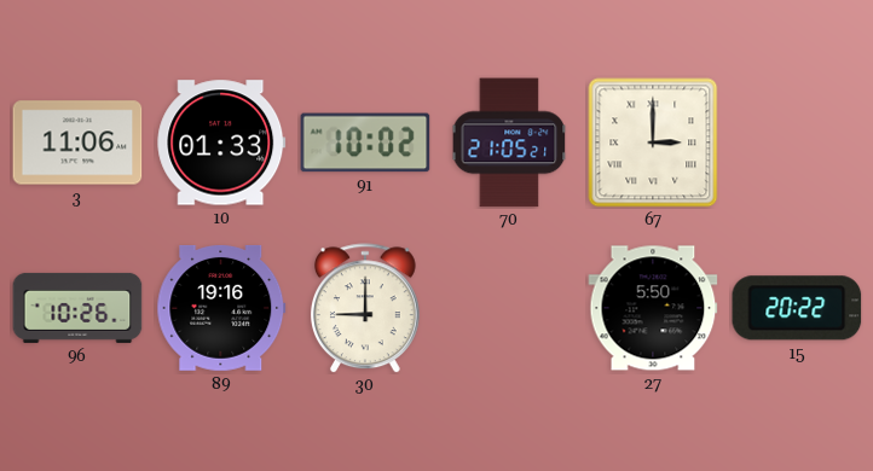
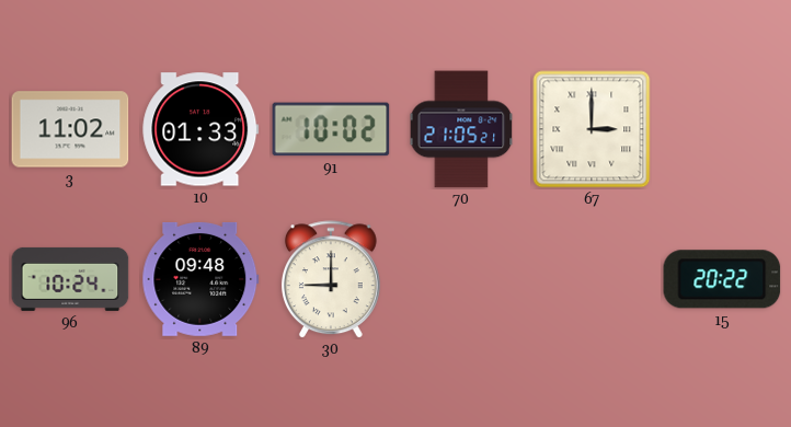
3: 11:06 -> 11:02 (70, 129)
96: 10:26 -> 10:24 (70, 279)
89: 19:16 -> 09:48 (200, 279)
27: 5:50 -> none (653, 308)
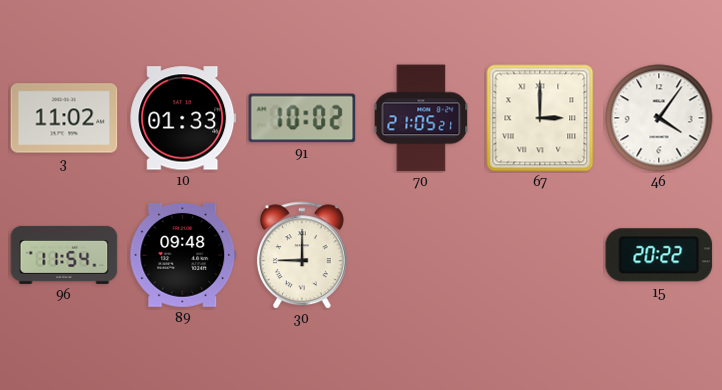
46: none -> 4:06 (659, 118)
96: 10:24 -> 11:54 (64, 255)
